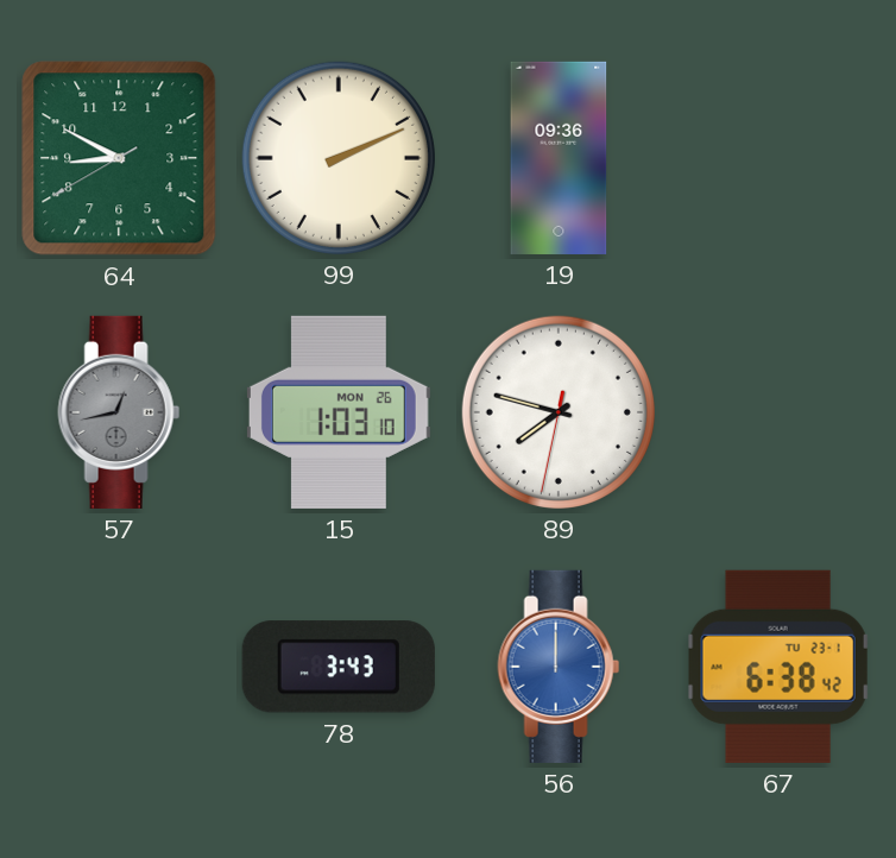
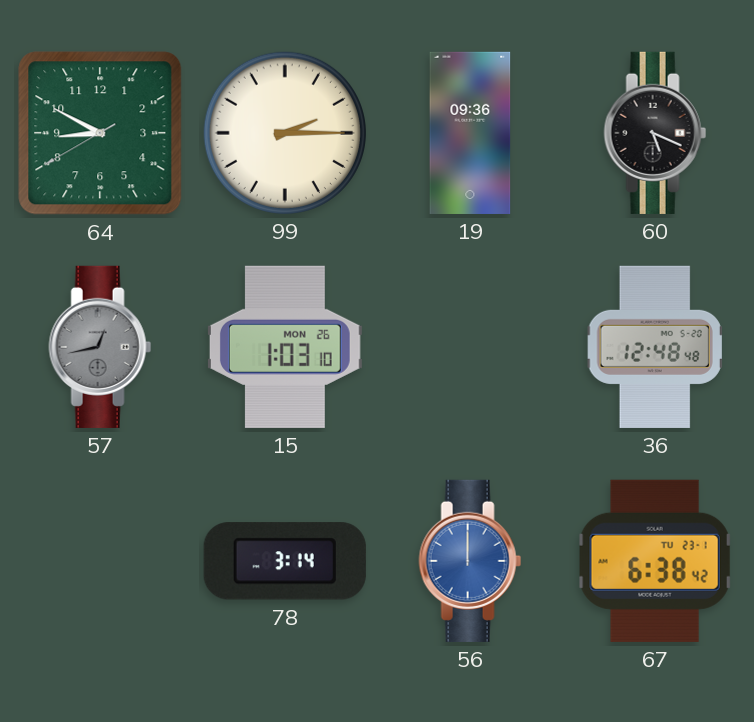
99: 2:11 -> 2:15 (285, 133)
60: none -> 5:19 (655, 133)
89: 7:47 -> none (559, 412)
36: none -> 12:48 (655, 347)
78: 3:43 -> 3:14 (285, 561)
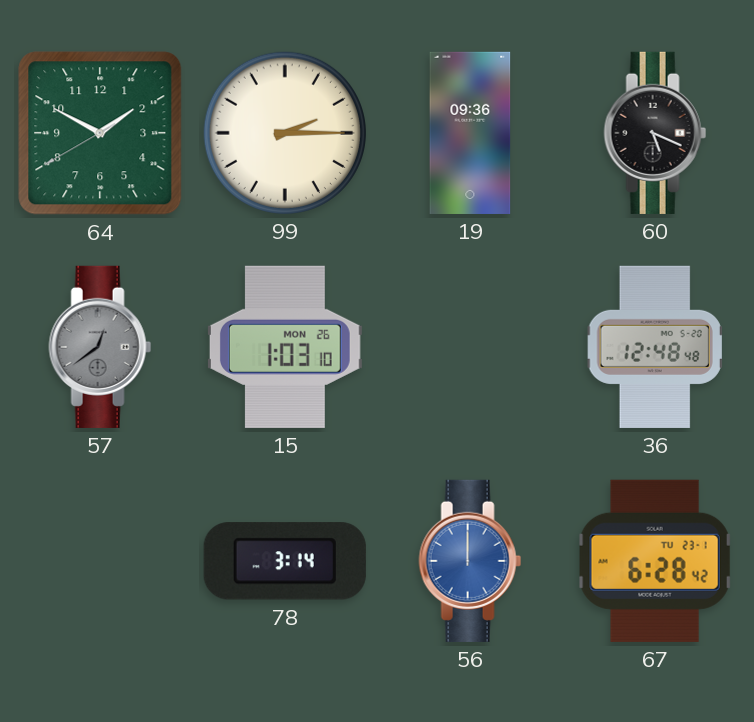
64: 8:49 -> 1:49 (100, 133)
57: 12:43 -> 12:39 (100, 347)
67: 6:38 -> 6:28 (655, 561)
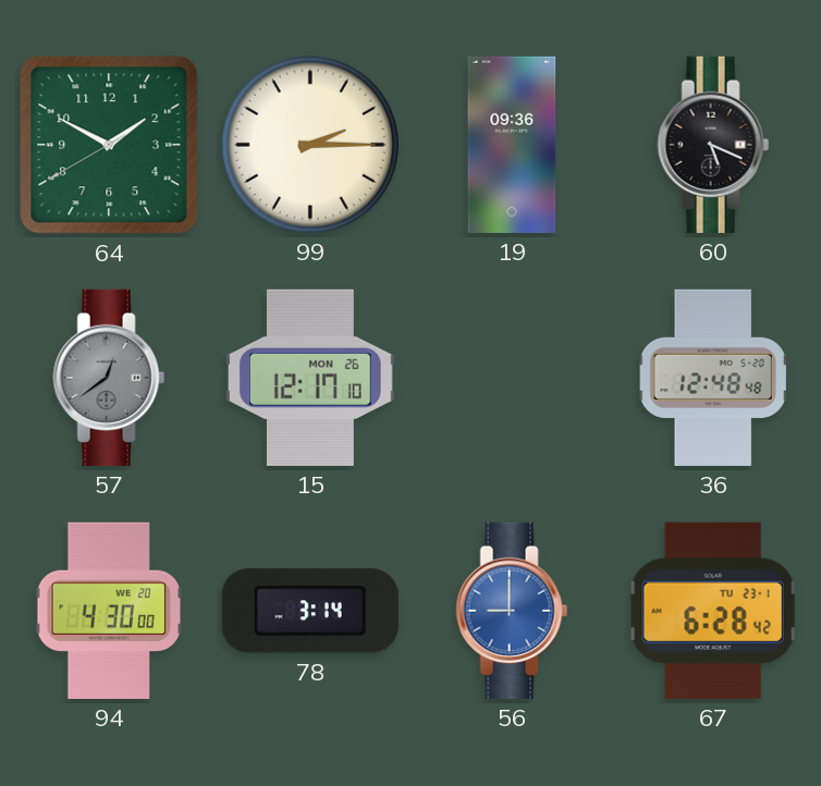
15: 1:03 -> 12:17 (310, 378)
94: none -> 4:30 (109, 611)
56: 12:00 -> 9:00 (512, 611)
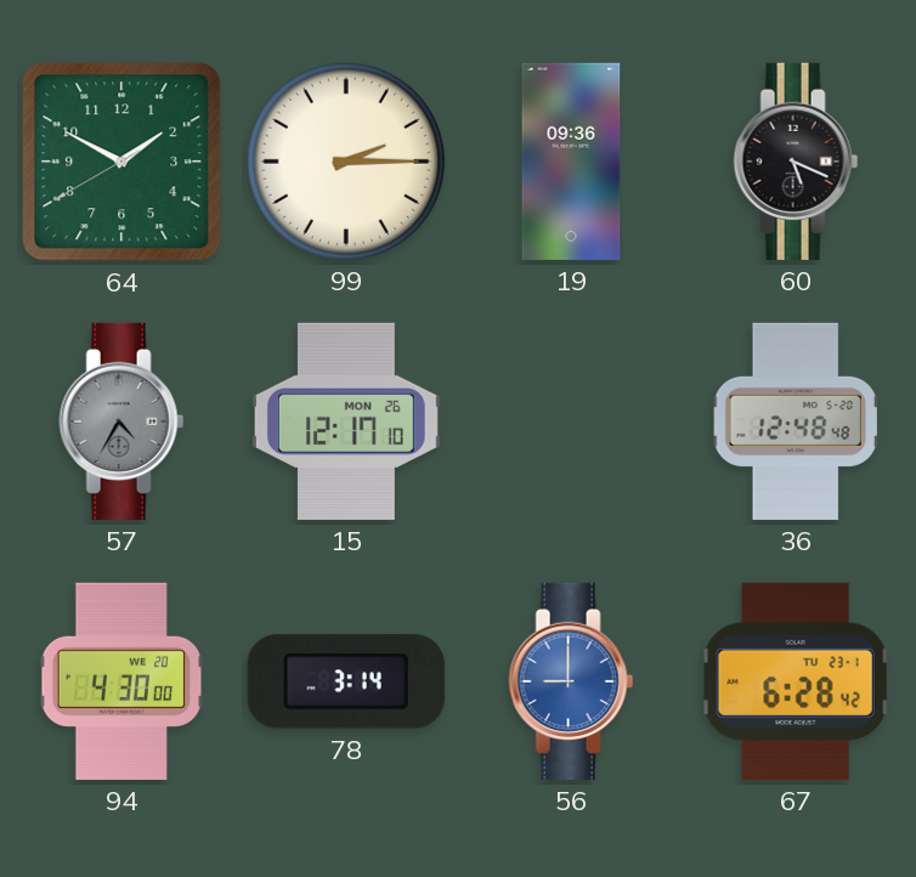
57: 12:39 -> 4:35 (121, 421)
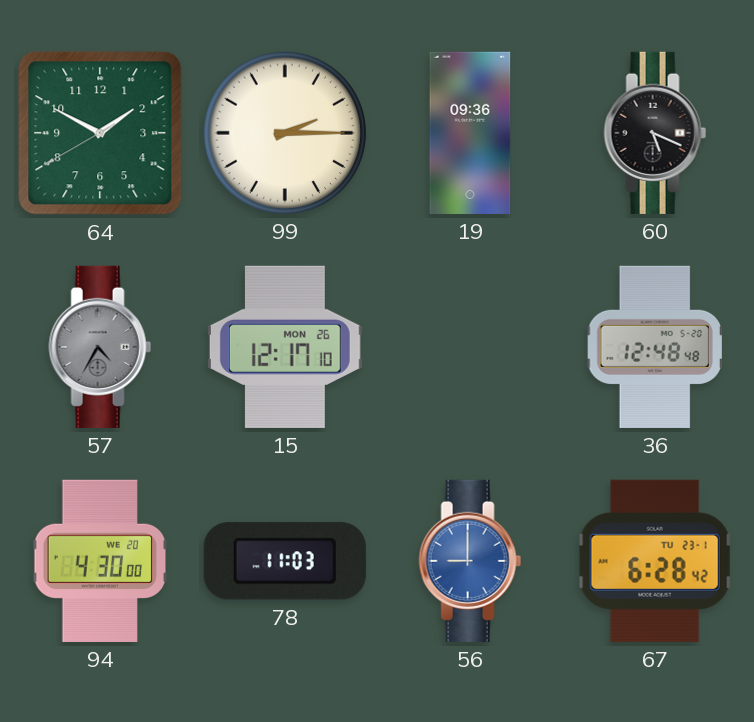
78: 3:14 -> 11:03 (285, 561)
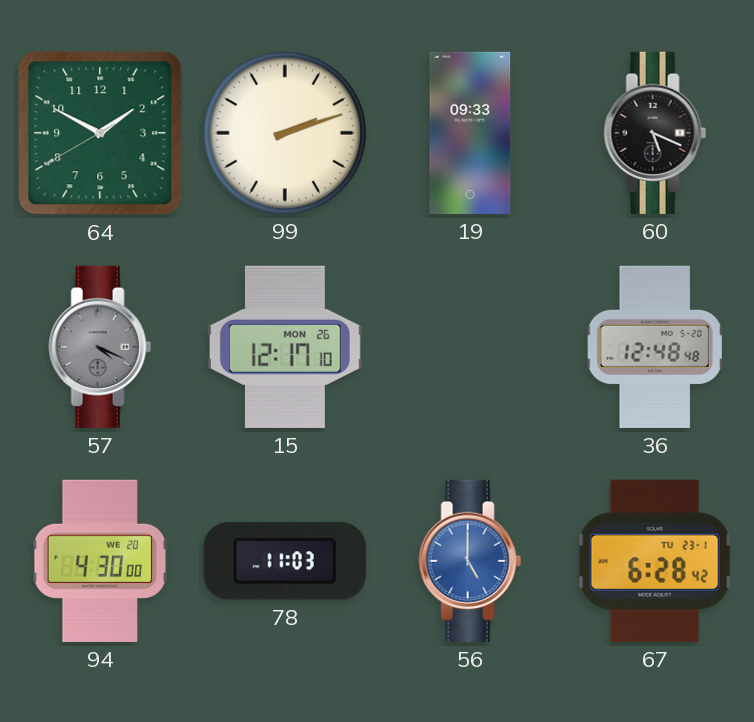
99: 2:15 -> 2:12 (285, 133)
19: 09:36 -> 09:33 (470, 133)
57: 4:35 -> 4:19 (100, 347)
56: 9:00 -> 5:00 (470, 561)
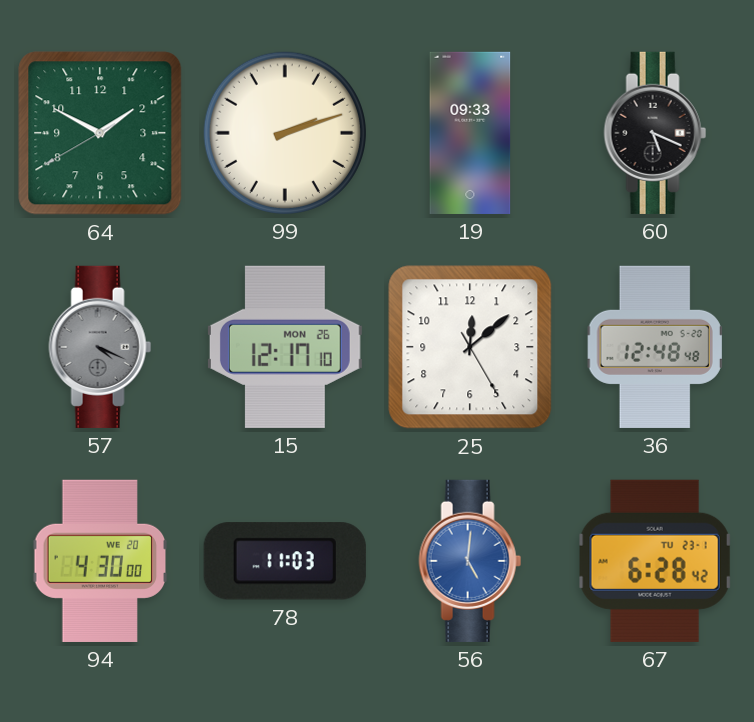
25: none -> 12:08 (470, 347)
56: 5:00 -> 5:01 (470, 561)
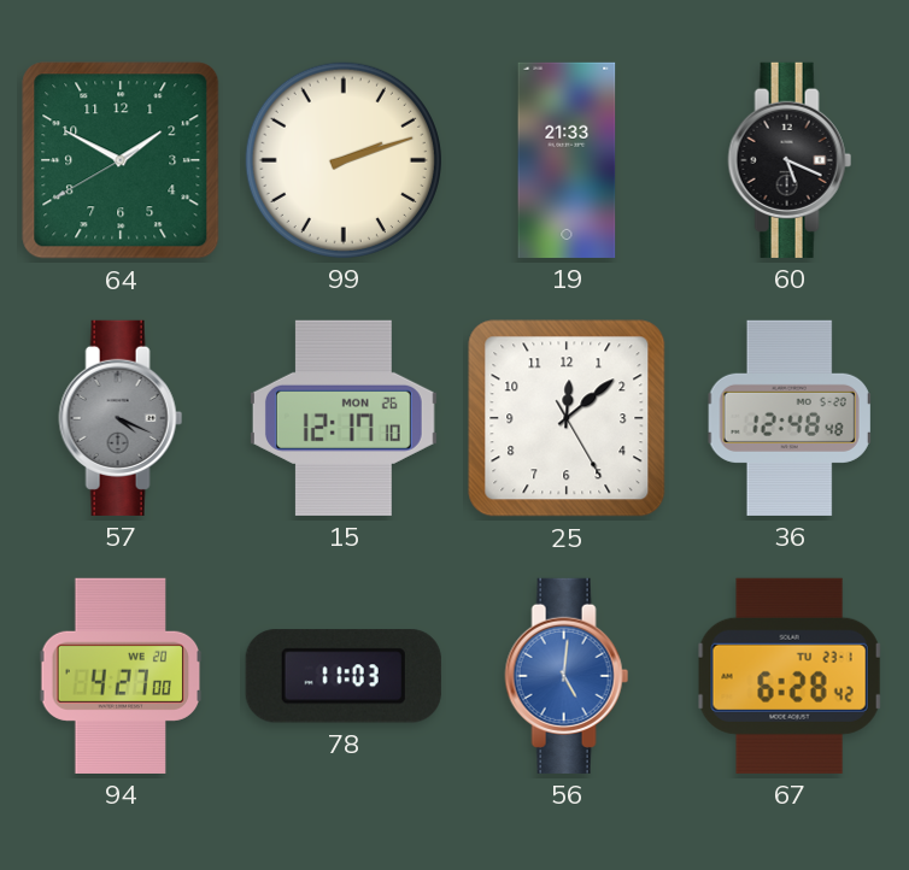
19: 09:33 -> 21:33 (567, 160)
94: 4:30 -> 4:27 (121, 676)
